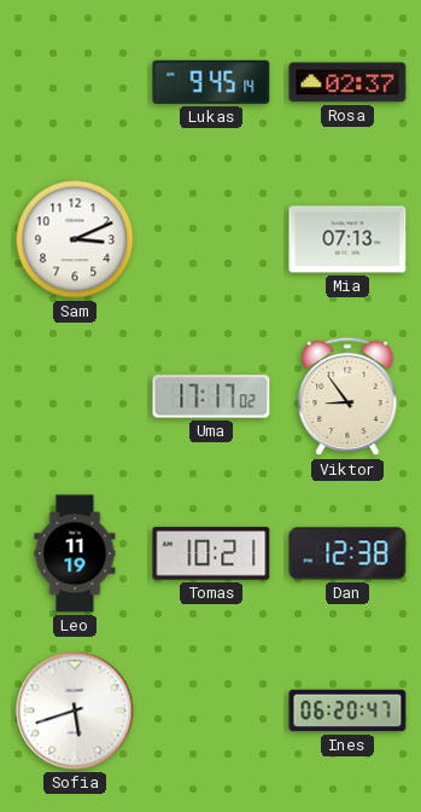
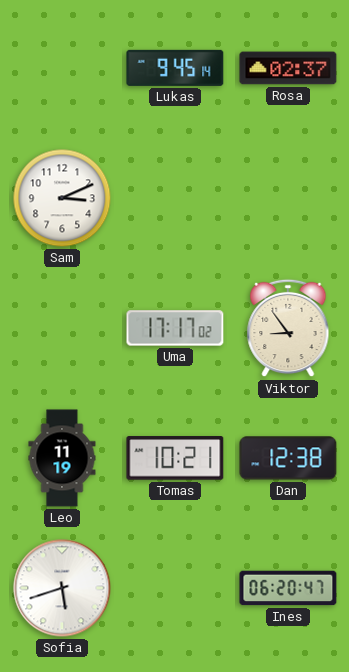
Mia: 07:13 -> none (347, 239)
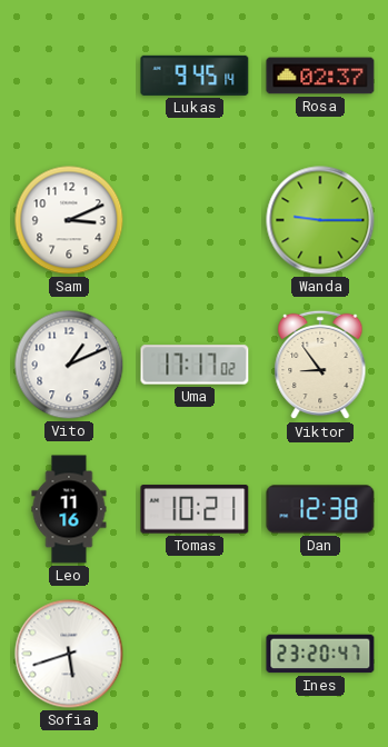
Wanda: none -> 9:15 (320, 220)
Vito: none -> 1:11 (69, 365)
Leo: 11:19 -> 11:16 (69, 509)
Ines: 06:20 -> 23:20 (320, 654)
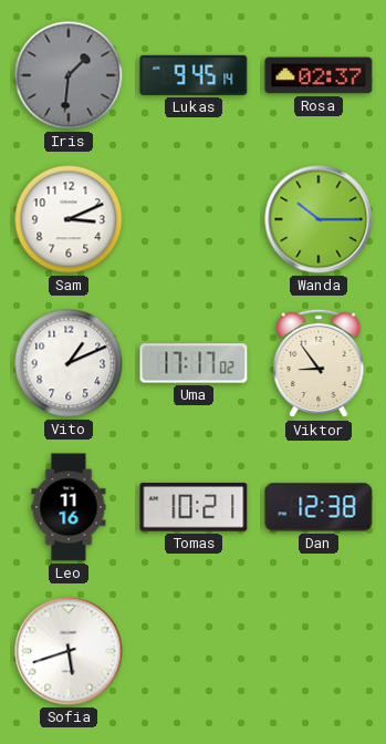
Iris: none -> 1:31 (69, 75)
Wanda: 9:15 -> 10:15 (319, 219)
Ines: 23:20 -> none (320, 654)
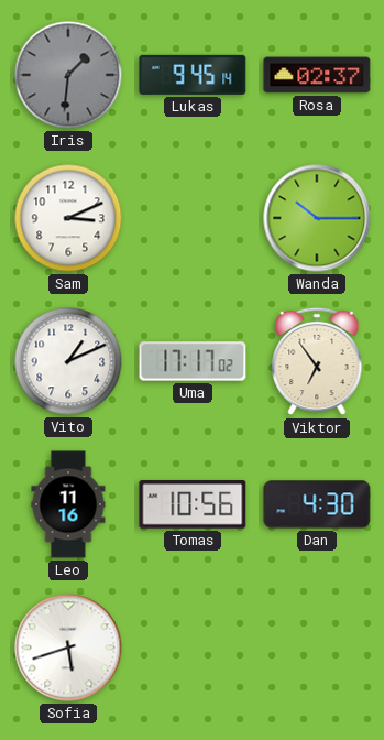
Viktor: 8:54 -> 6:54 (317, 361)
Tomas: 10:21 -> 10:56 (193, 504)
Dan: 12:38 -> 4:30 (317, 504)
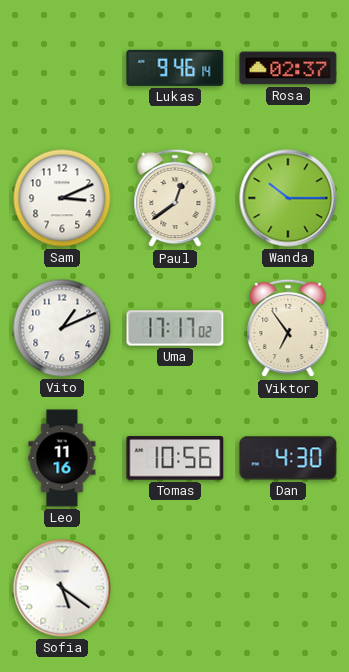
Iris: 1:31 -> none (68, 75)
Lukas: 9:45 -> 9:46 (175, 68)
Paul: none -> 12:39 (175, 198)
Sofia: 5:42 -> 5:21 (62, 588)
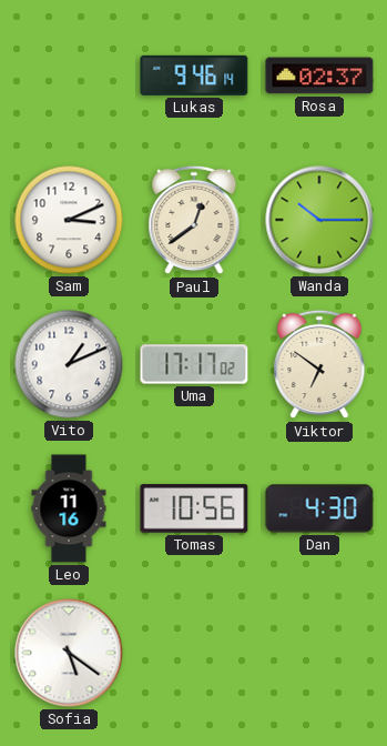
Viktor: 6:54 -> 6:51 (319, 364)
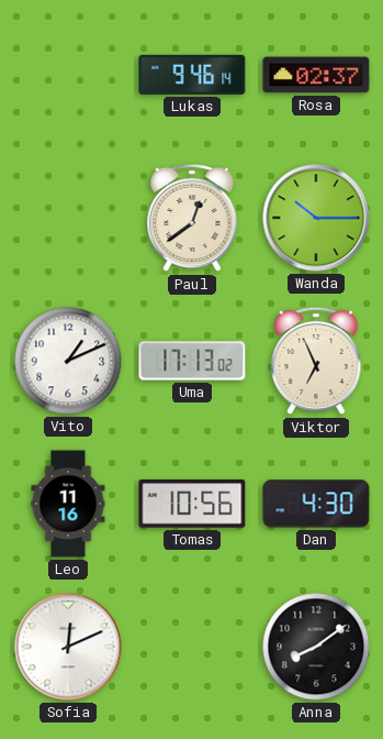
Sam: 3:11 -> none (69, 220)
Uma: 17:17 -> 17:13 (192, 361)
Viktor: 6:51 -> 6:56 (316, 361)
Sofia: 5:21 -> 12:11 (68, 647)
Anna: none -> 8:09 (316, 647)
